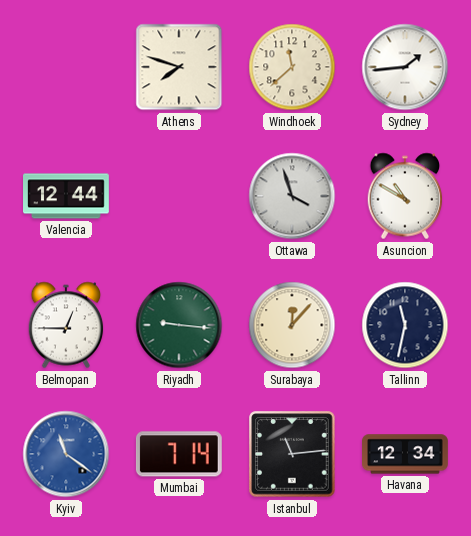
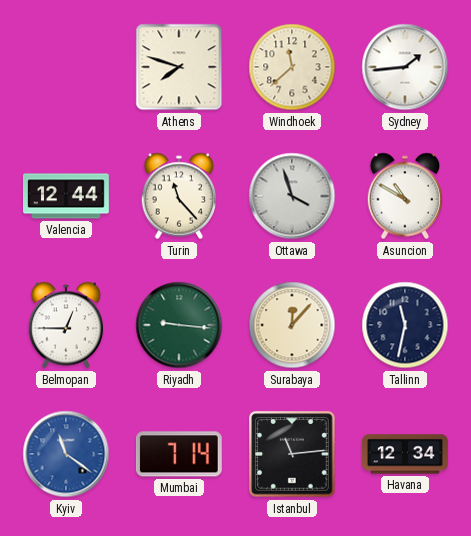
Turin: none -> 11:23 (179, 196)
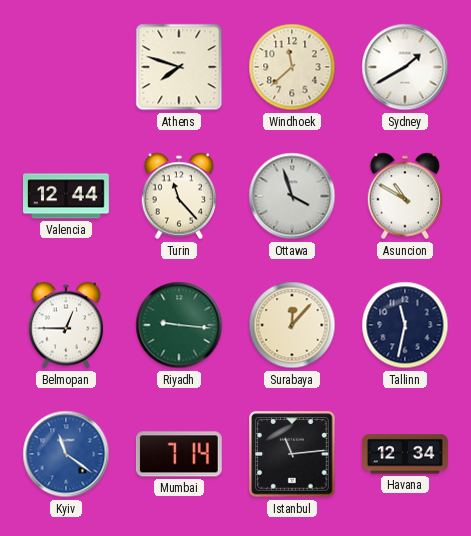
Sydney: 1:44 -> 1:40 (405, 67)
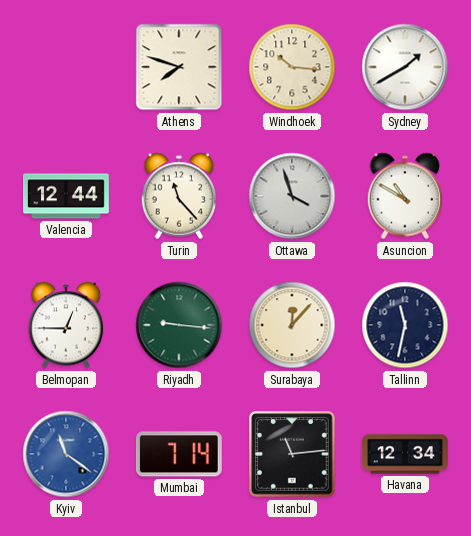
Windhoek: 11:38 -> 10:16 (292, 67)
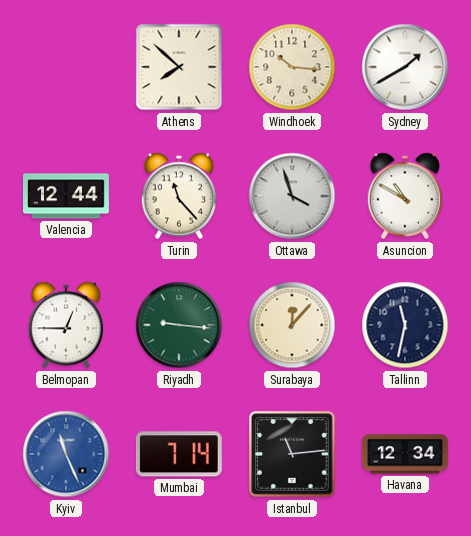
Athens: 7:48 -> 7:52 (179, 67)
Kyiv: 11:21 -> 11:26 (66, 454)
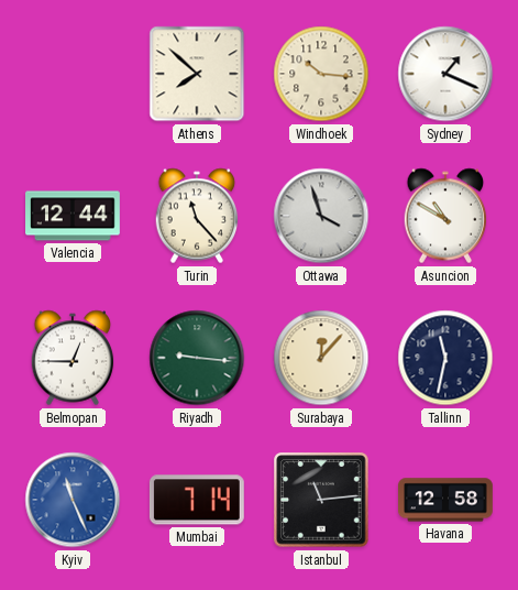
Sydney: 1:40 -> 1:19 (445, 74)
Havana: 12:34 -> 12:58 (447, 500)
